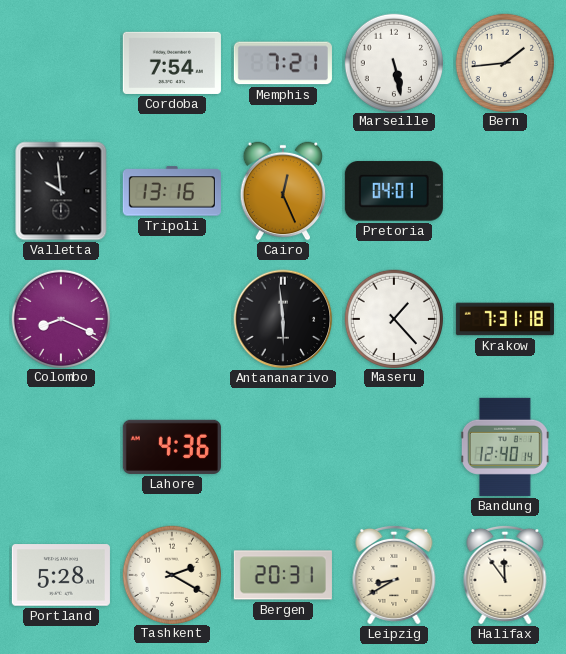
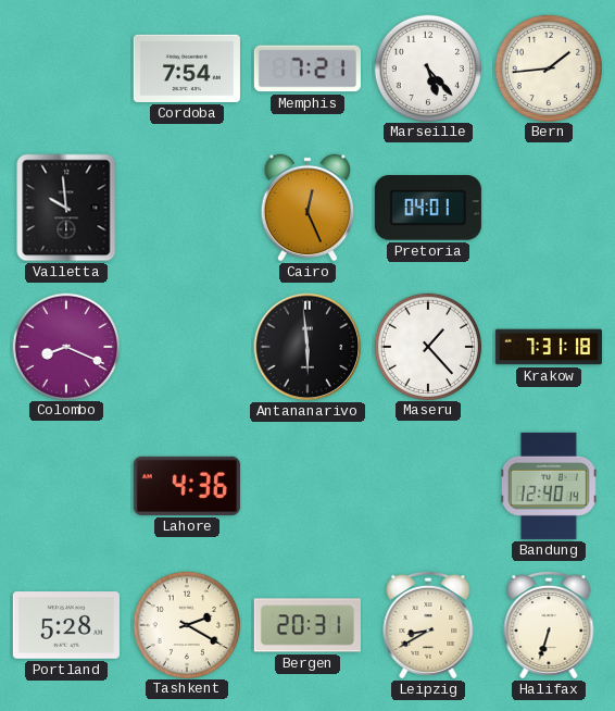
Marseille: 5:28 -> 5:23 (427, 67)
Tripoli: 13:16 -> none (172, 191)
Halifax: 11:54 -> 6:33 (549, 625)
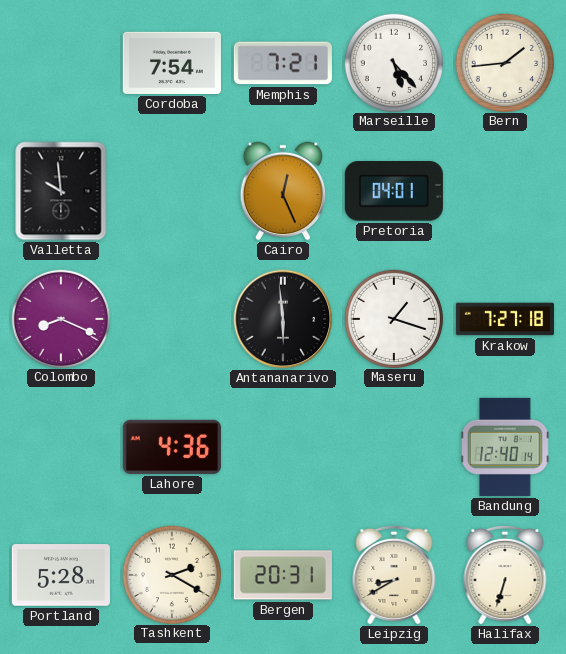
Maseru: 1:23 -> 1:18 (393, 318)
Krakow: 7:31 -> 7:27 (505, 319)
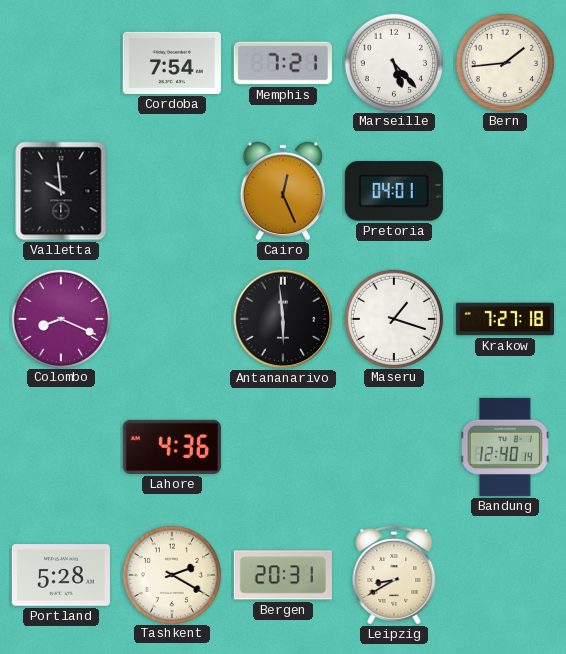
Halifax: 6:33 -> none (505, 575)
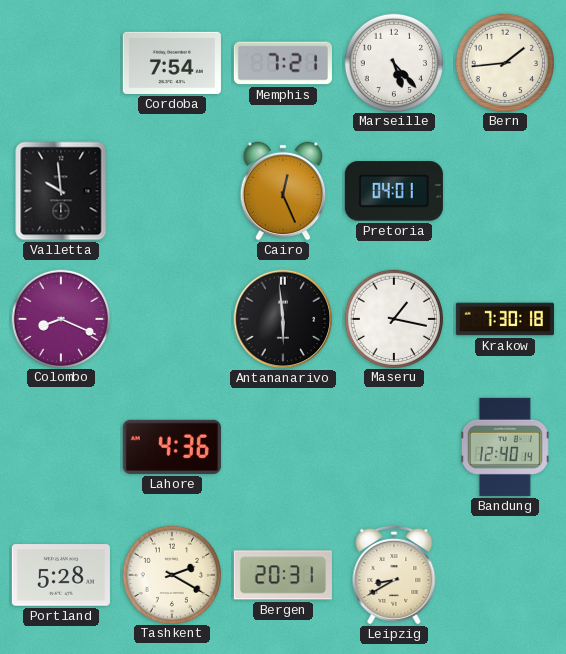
Maseru: 1:18 -> 1:17 (393, 318)
Krakow: 7:27 -> 7:30 (505, 319)
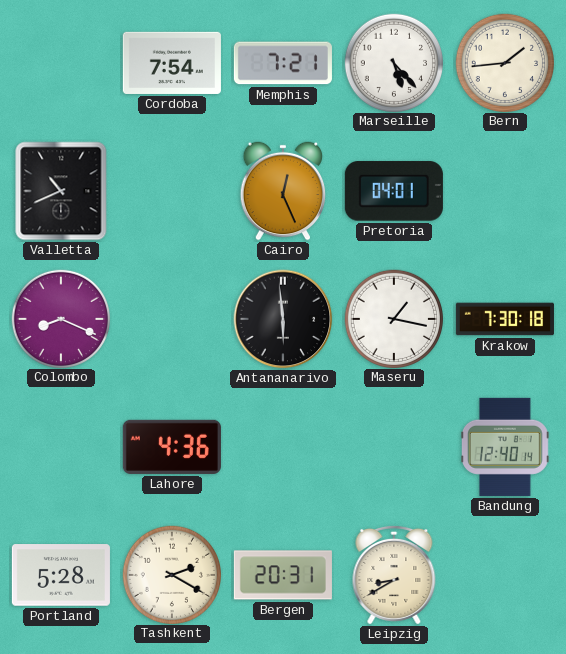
Valletta: 9:59 -> 10:41 (61, 191)
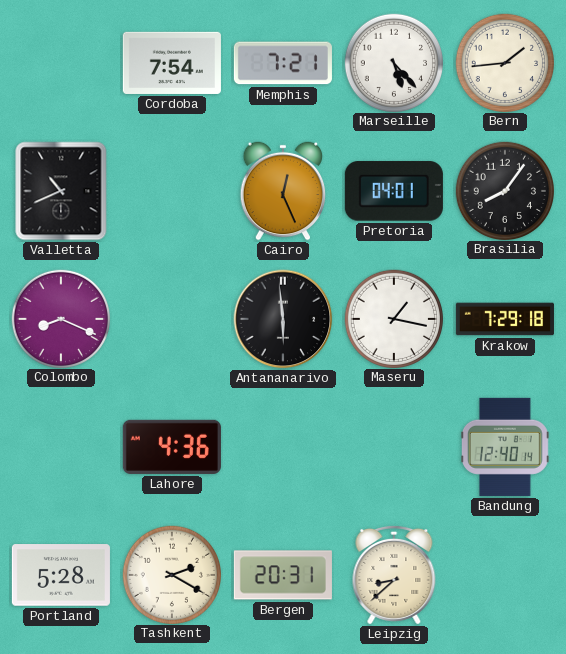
Brasilia: none -> 8:06 (504, 190)
Krakow: 7:30 -> 7:29 (505, 319)
Leipzig: 8:40 -> 8:38 (394, 575)
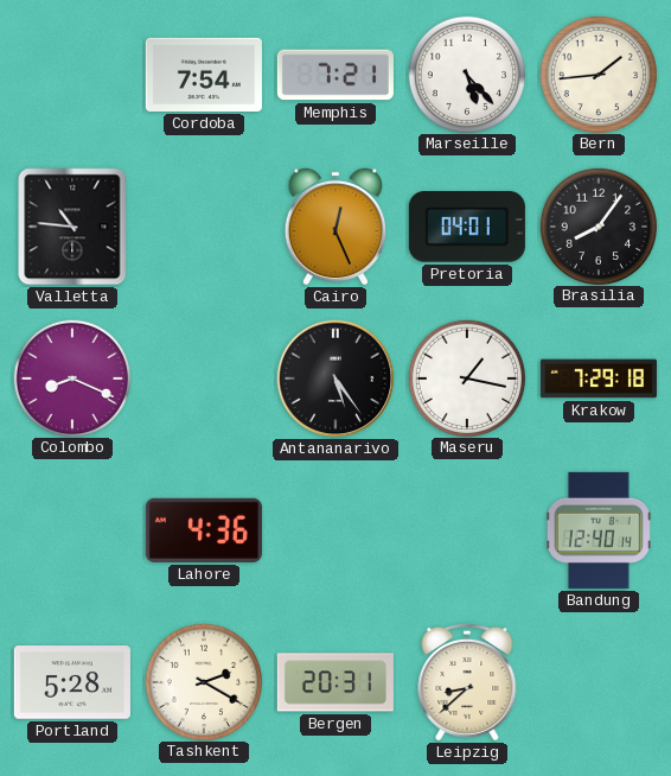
Valletta: 10:41 -> 10:46 (72, 227)
Antananarivo: 5:59 -> 5:24 (335, 379)
